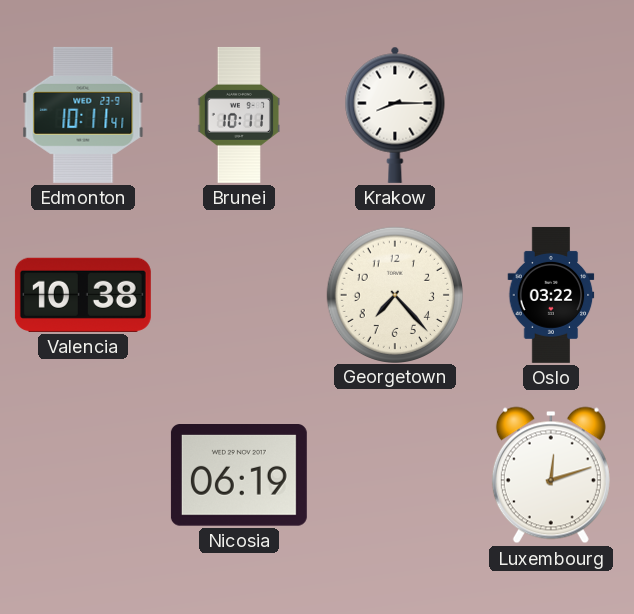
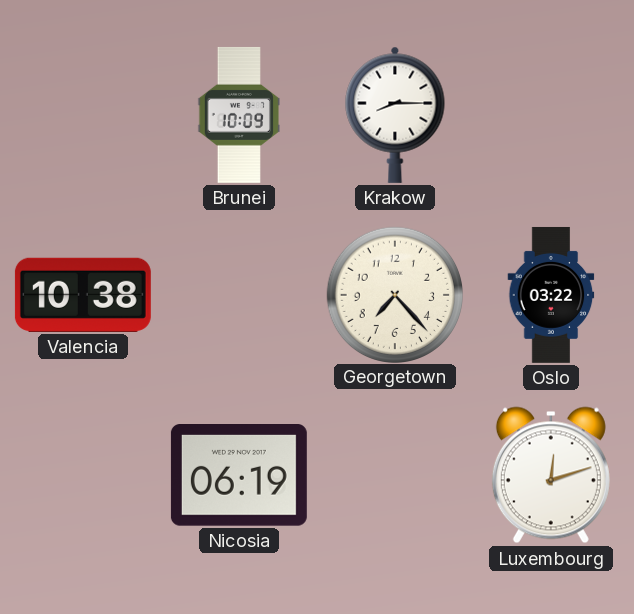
Edmonton: 10:11 -> none (83, 115)
Brunei: 10:11 -> 10:09 (239, 115)
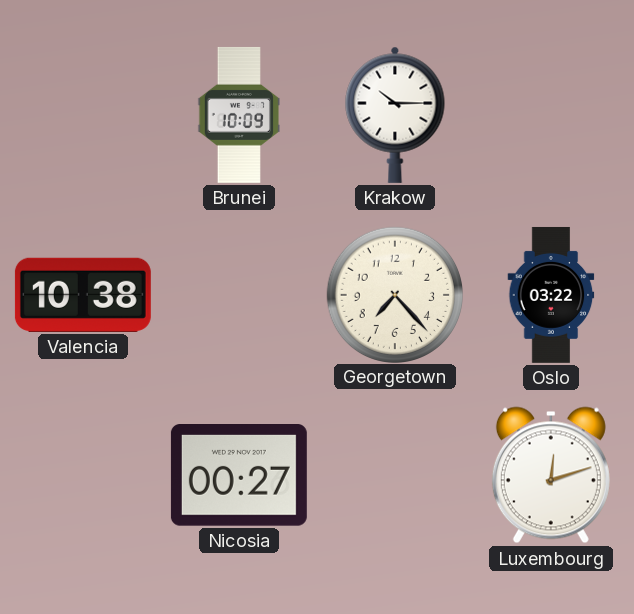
Krakow: 8:15 -> 10:15 (395, 115)
Nicosia: 06:19 -> 00:27 (239, 476)
